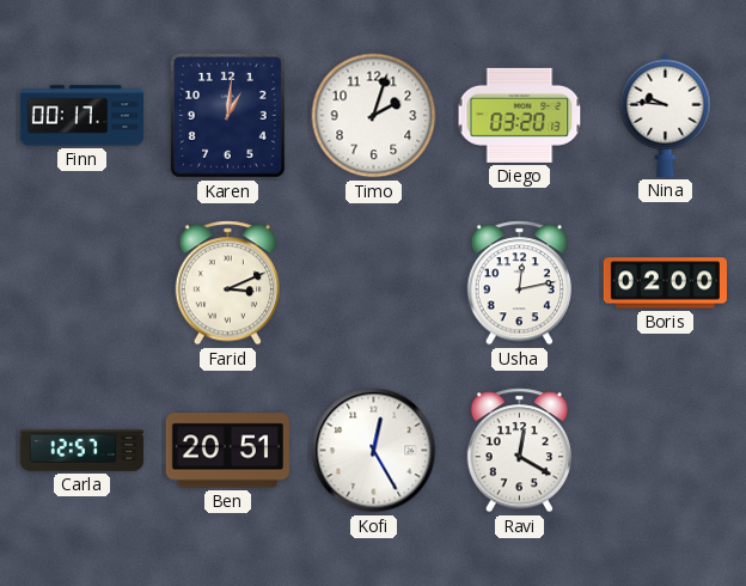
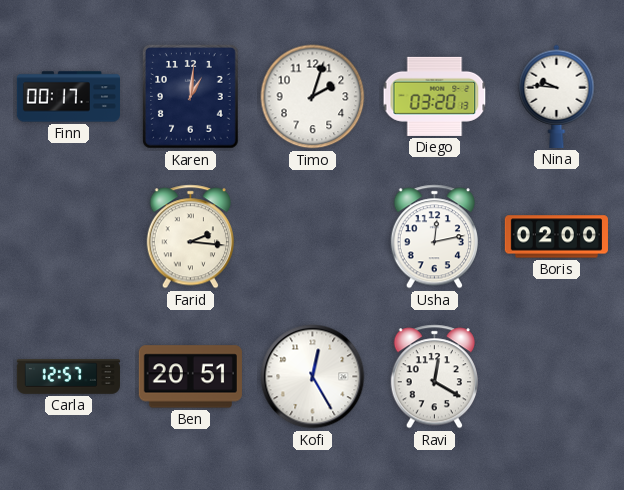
Farid: 3:11 -> 2:16 (190, 237)
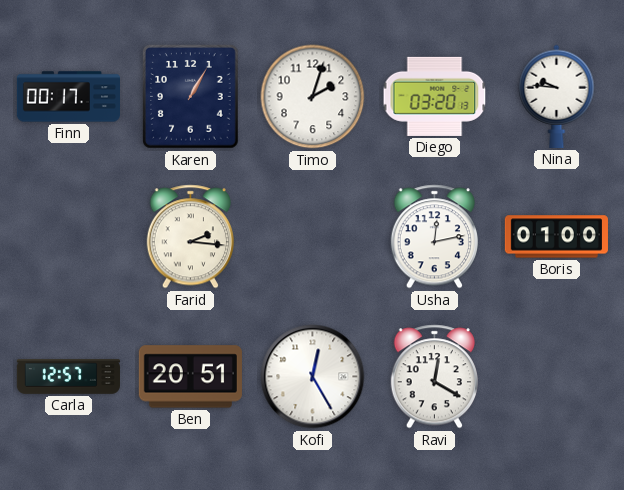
Karen: 1:01 -> 1:05 (191, 97)
Boris: 02:00 -> 01:00 (556, 237)
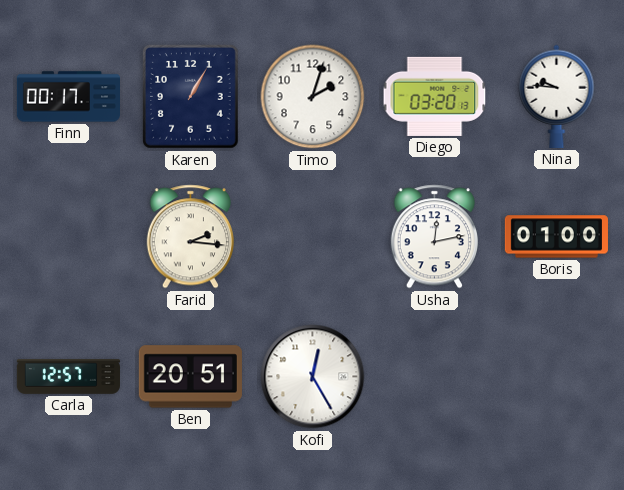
Ravi: 12:20 -> none (434, 377)
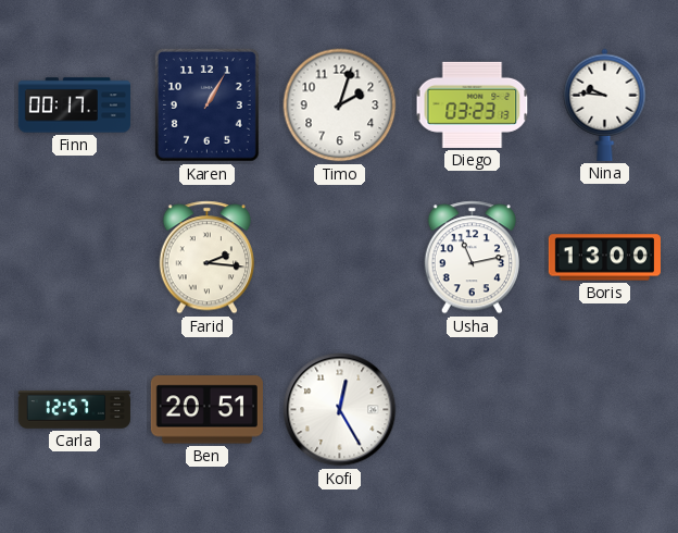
Diego: 03:20 -> 03:23 (473, 104)
Usha: 12:13 -> 11:13 (472, 258)
Boris: 01:00 -> 13:00 (604, 258)
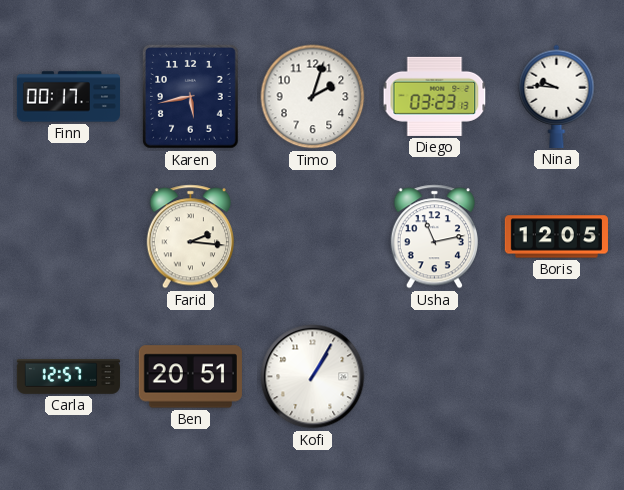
Karen: 1:05 -> 5:43 (191, 97)
Boris: 13:00 -> 12:05 (556, 237)
Kofi: 12:25 -> 1:05 (313, 377)
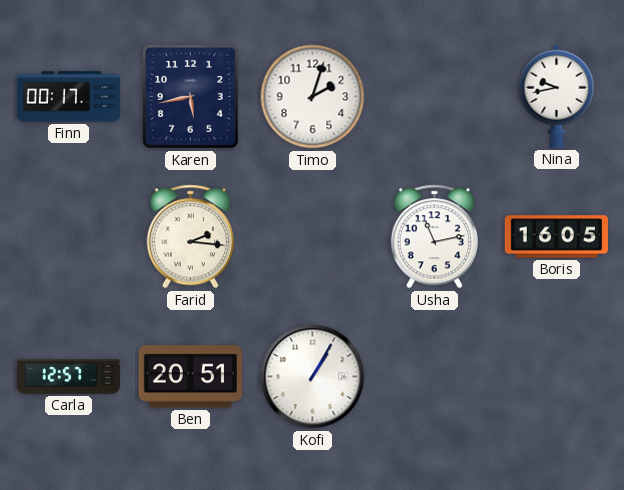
Diego: 03:23 -> none (435, 96)
Nina: 9:46 -> 9:43 (557, 96)
Boris: 12:05 -> 16:05 (556, 237)
